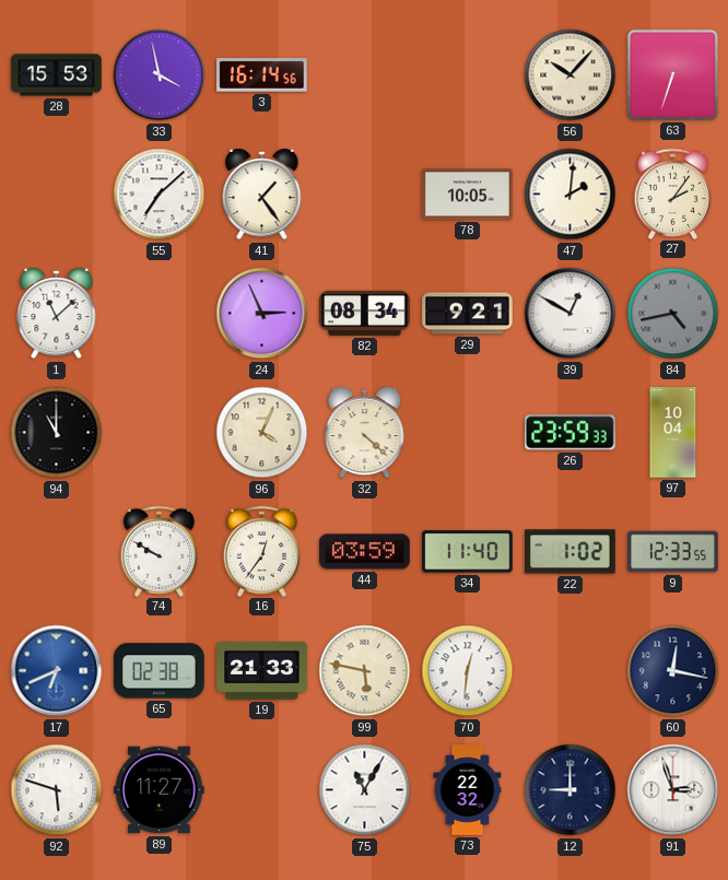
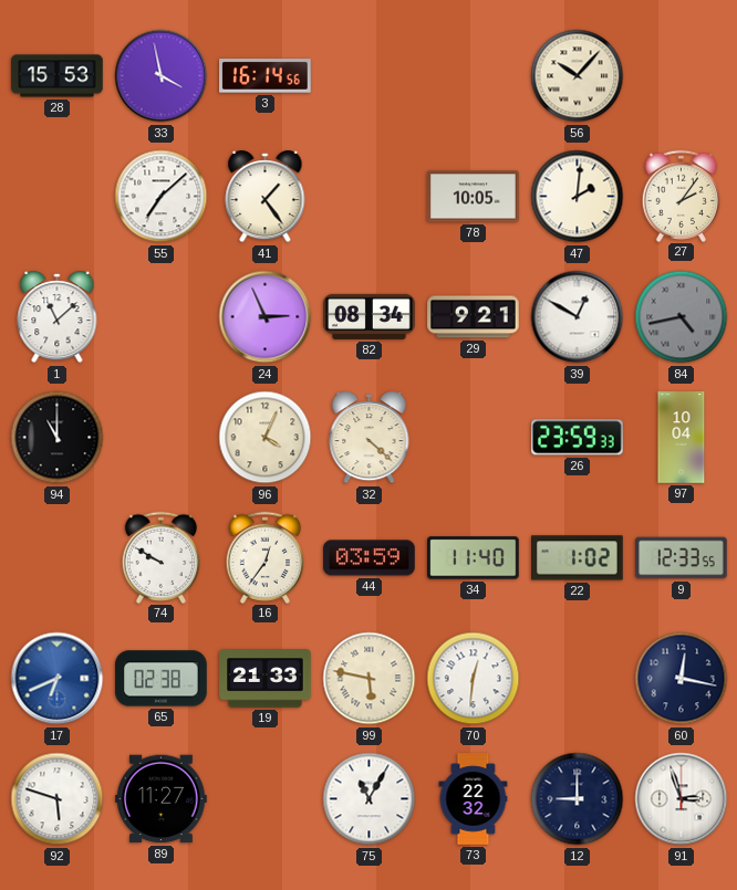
63: 6:33 -> none (672, 74)
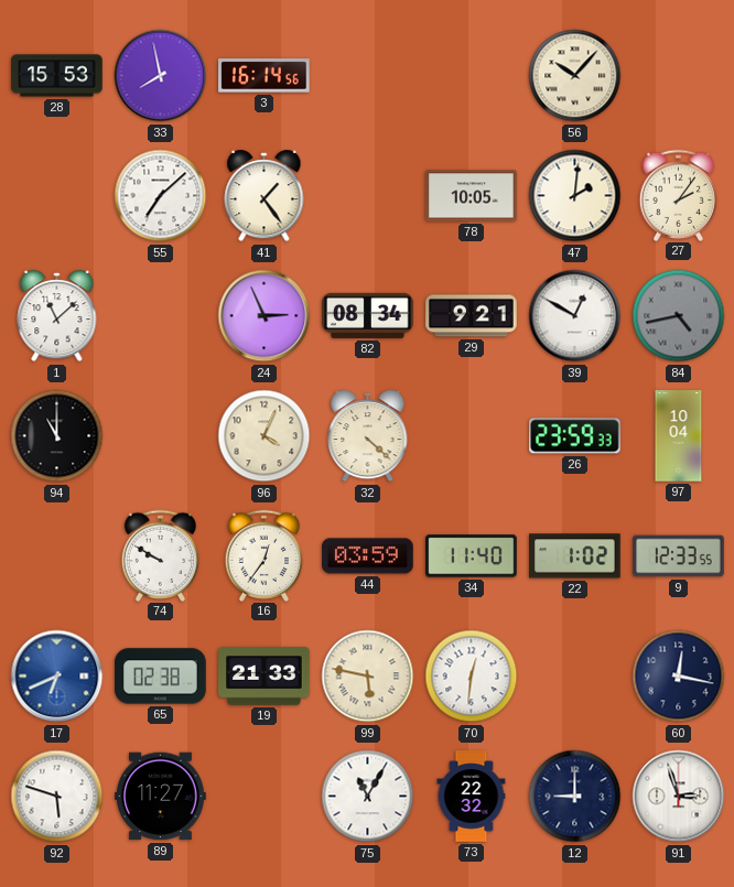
33: 3:58 -> 7:58 (161, 76)
